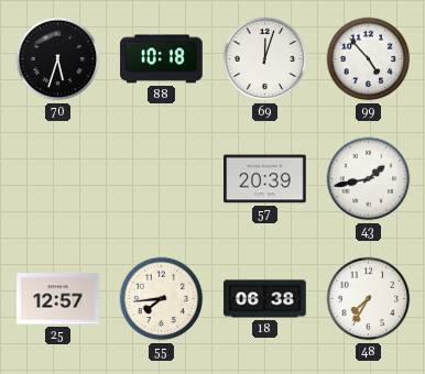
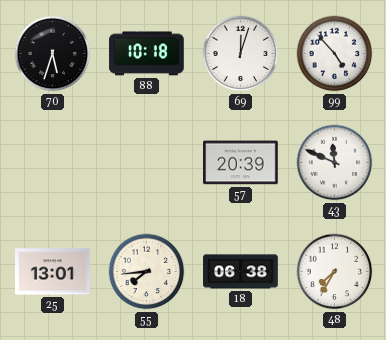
43: 1:43 -> 11:49 (335, 163)
25: 12:57 -> 13:01 (53, 272)
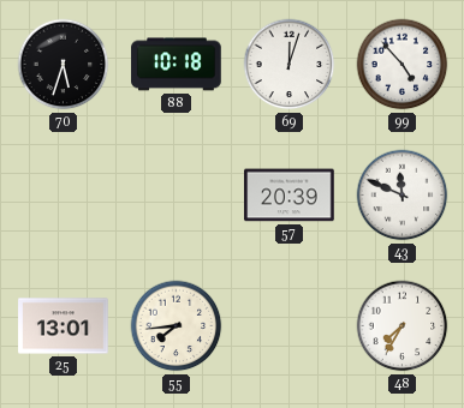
18: 06:38 -> none (241, 272)
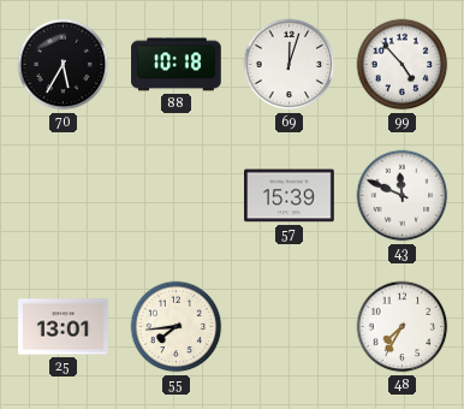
70: 5:33 -> 5:35 (64, 65)
57: 20:39 -> 15:39 (290, 196)
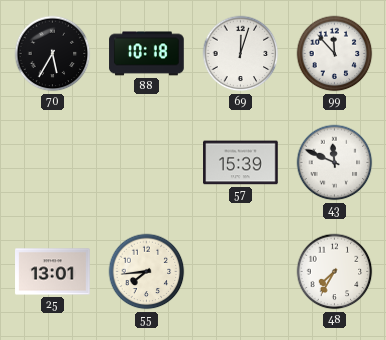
99: 4:53 -> 11:53 (335, 54)
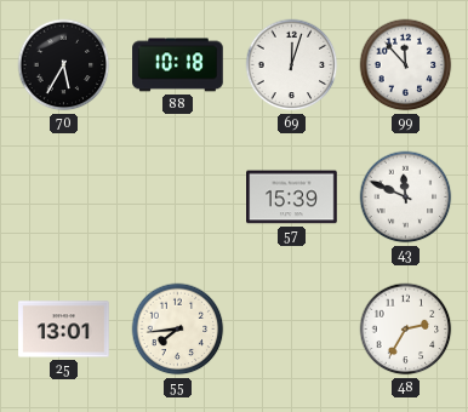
48: 7:35 -> 2:35 (406, 330)
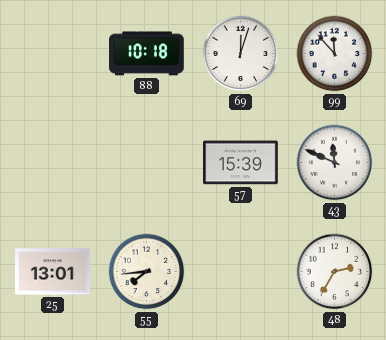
70: 5:35 -> none (64, 65)
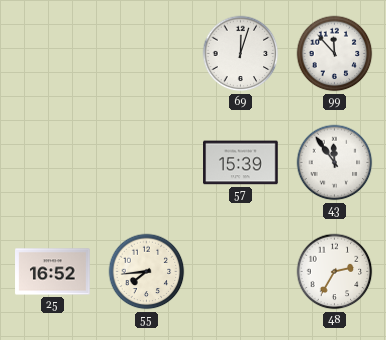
88: 10:18 -> none (147, 54)
43: 11:49 -> 11:54 (335, 163)
25: 13:01 -> 16:52 (53, 272)
